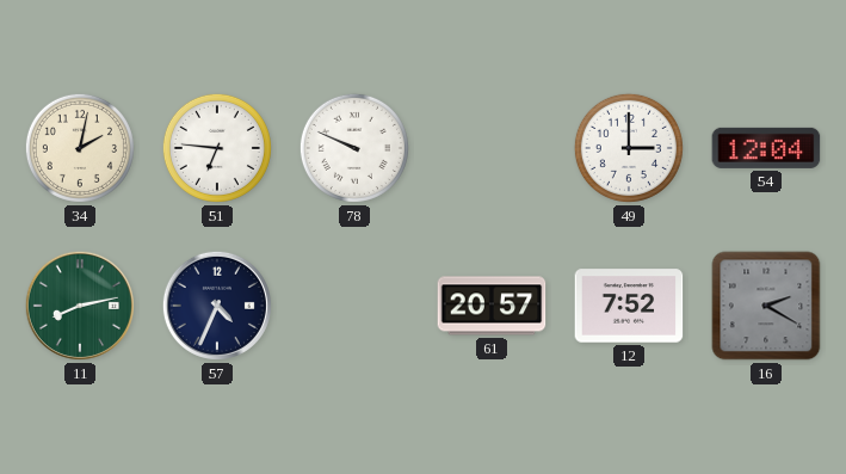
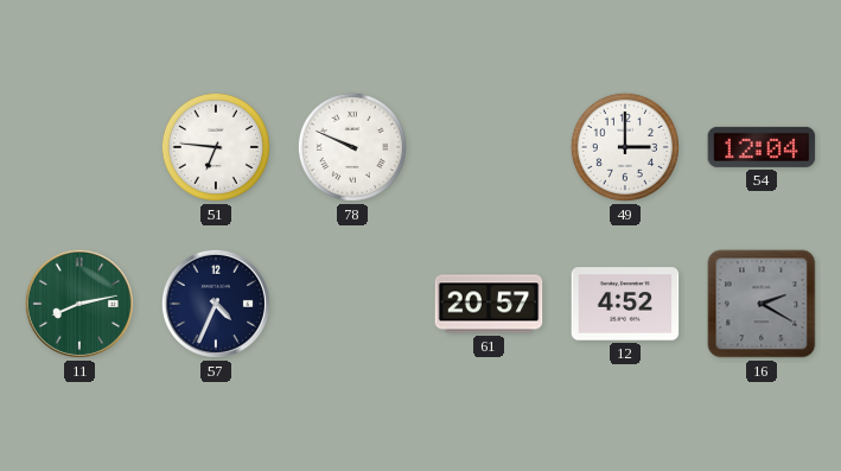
34: 2:02 -> none (80, 148)
12: 7:52 -> 4:52 (625, 304)
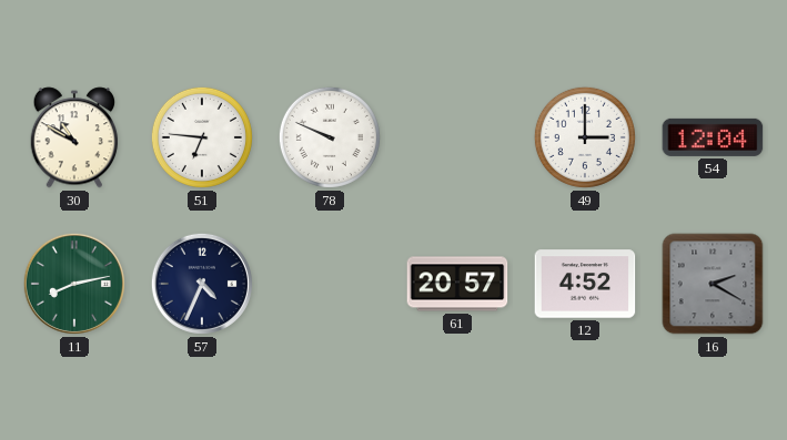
30: none -> 10:50 (74, 137)
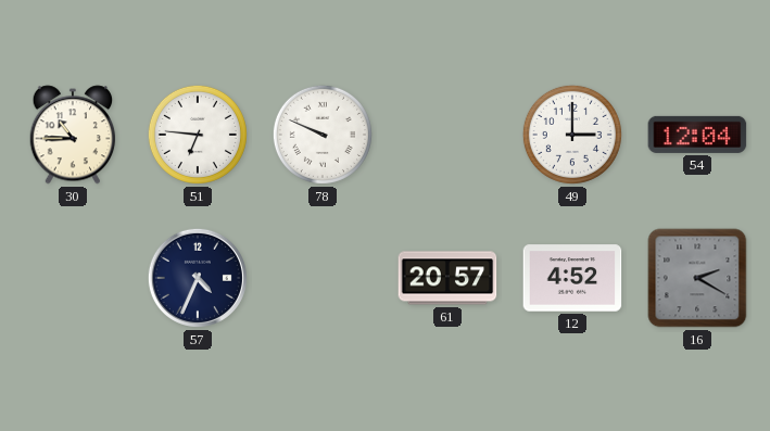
30: 10:50 -> 10:45 (73, 135)
11: 8:13 -> none (74, 284)
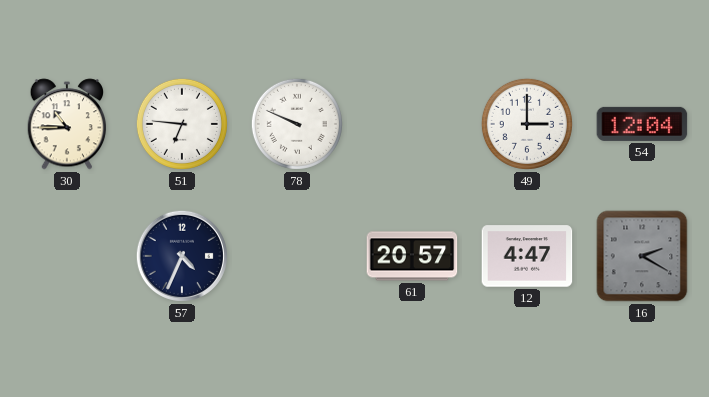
12: 4:52 -> 4:47 (527, 256)
